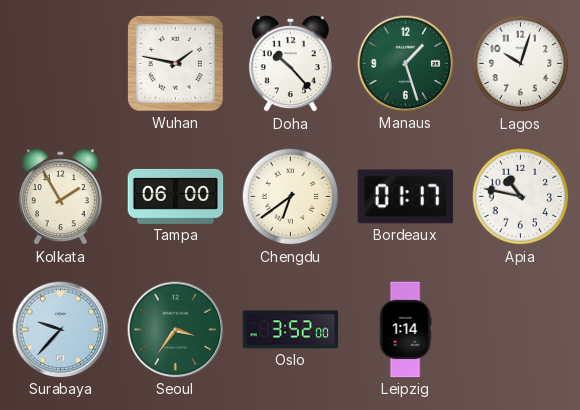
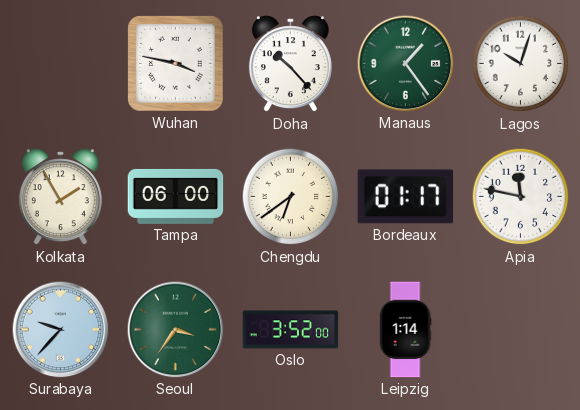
Wuhan: 1:47 -> 3:47 (176, 64)
Manaus: 1:27 -> 1:24 (406, 64)
Apia: 10:47 -> 11:47 (521, 197)
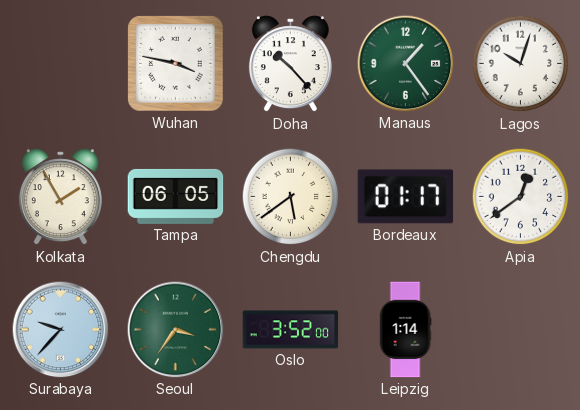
Tampa: 06:00 -> 06:05 (176, 196)
Chengdu: 6:39 -> 5:39 (291, 197)
Apia: 11:47 -> 12:39 (521, 197)
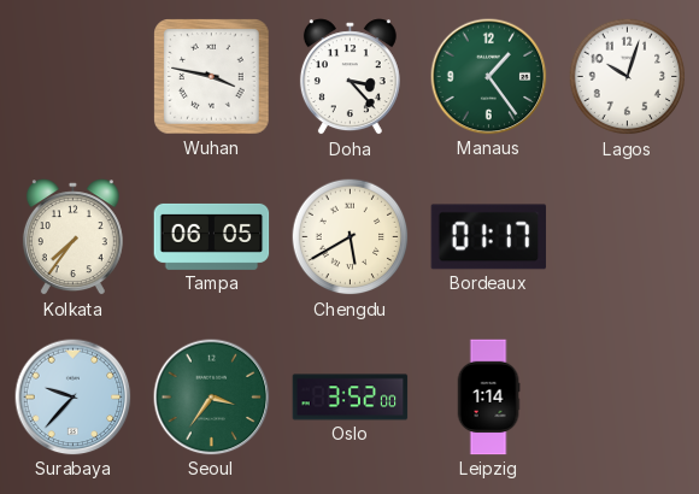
Doha: 10:23 -> 3:23 (349, 77)
Kolkata: 1:55 -> 7:36 (72, 237)
Chengdu: 5:39 -> 5:40 (351, 237)
Apia: 12:39 -> none (521, 197)
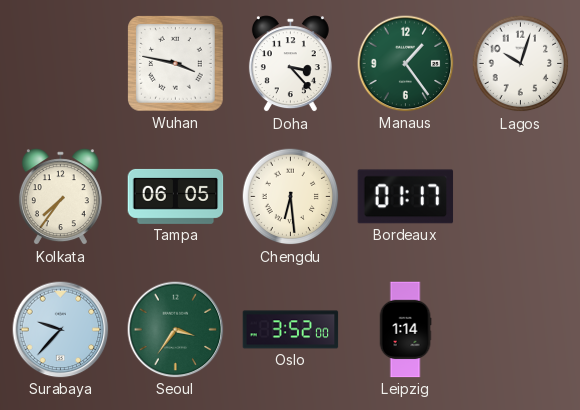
Chengdu: 5:40 -> 6:29 (291, 197)
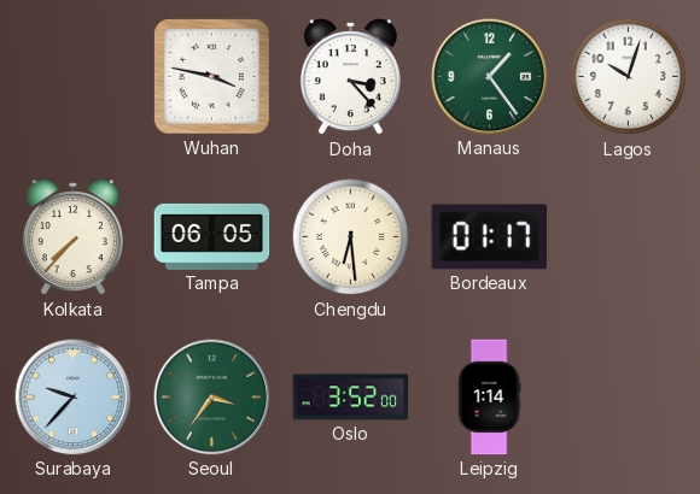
Kolkata: 7:36 -> 7:37 (72, 237)
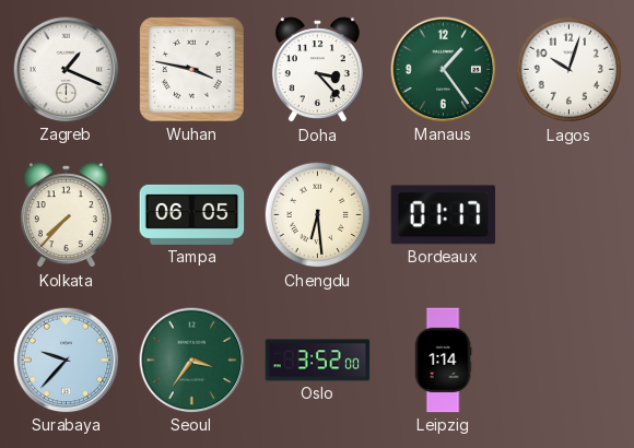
Zagreb: none -> 1:19 (67, 70)
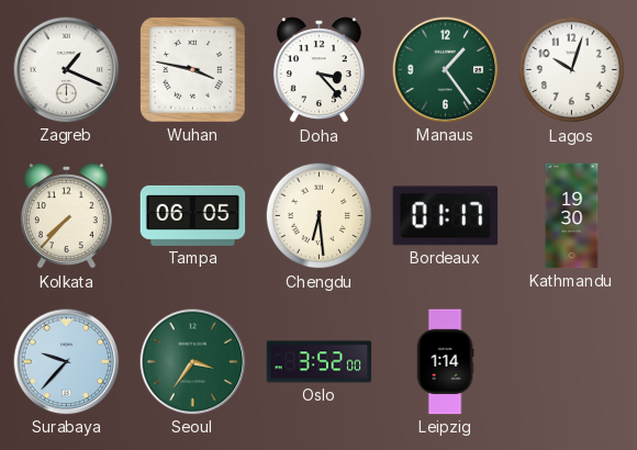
Kathmandu: none -> 19:30 (572, 216)
